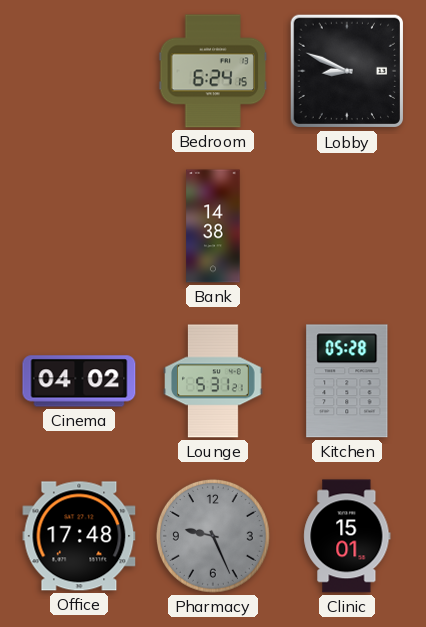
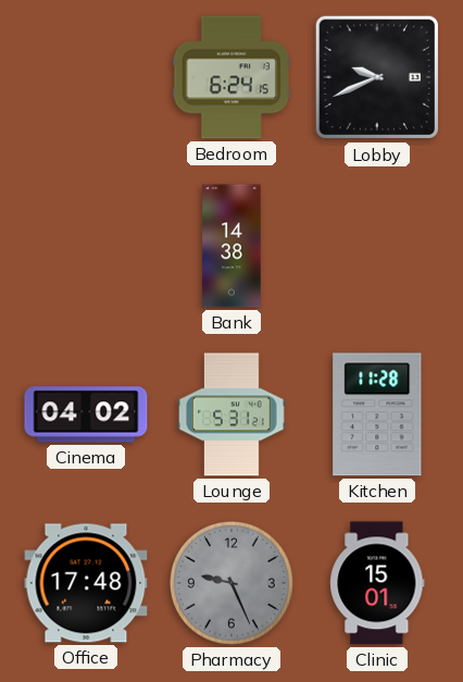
Lobby: 8:49 -> 9:41 (377, 77)
Kitchen: 05:28 -> 11:28 (377, 414)
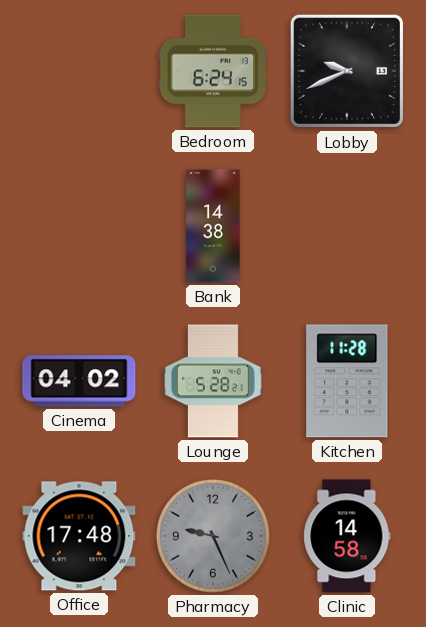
Lounge: 5:31 -> 5:28 (213, 381)
Clinic: 15:01 -> 14:58 (347, 536)
